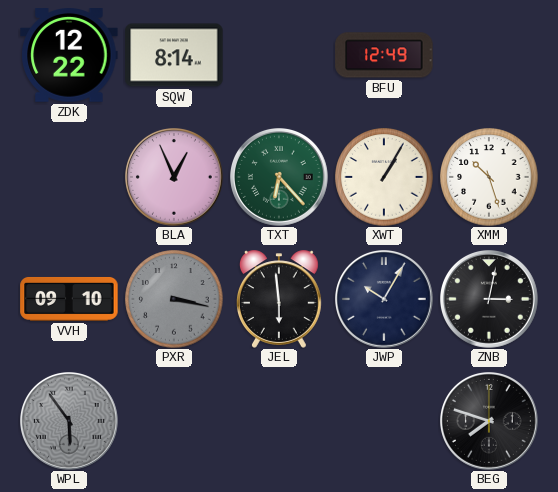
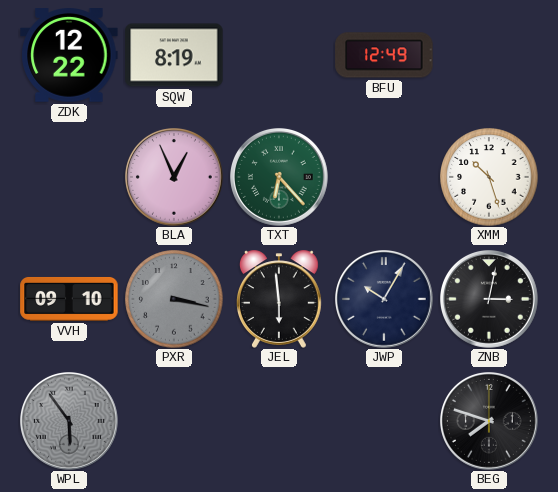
SQW: 8:14 -> 8:19 (174, 55)
XWT: 1:05 -> none (384, 177)
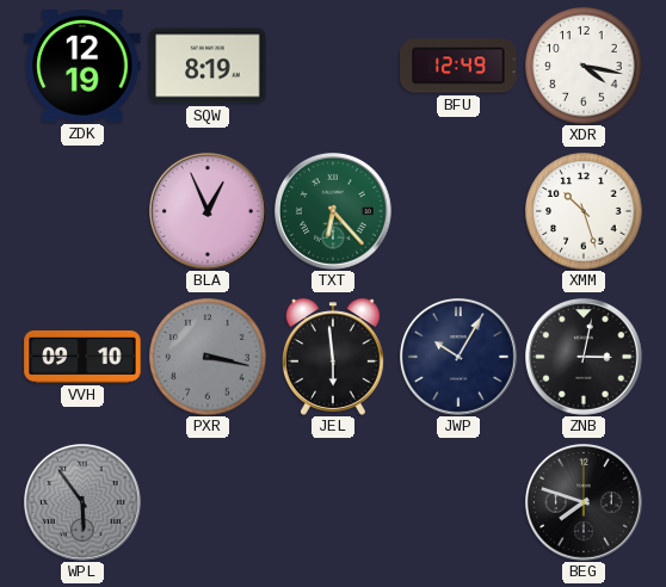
ZDK: 12:22 -> 12:19 (82, 67)
XDR: none -> 4:17 (584, 66)
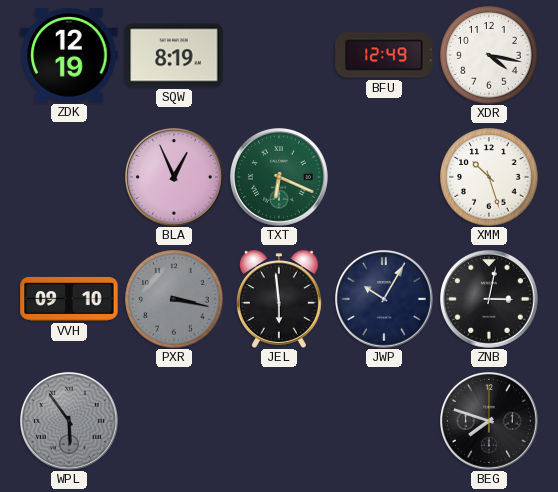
TXT: 6:23 -> 6:19 (280, 178)
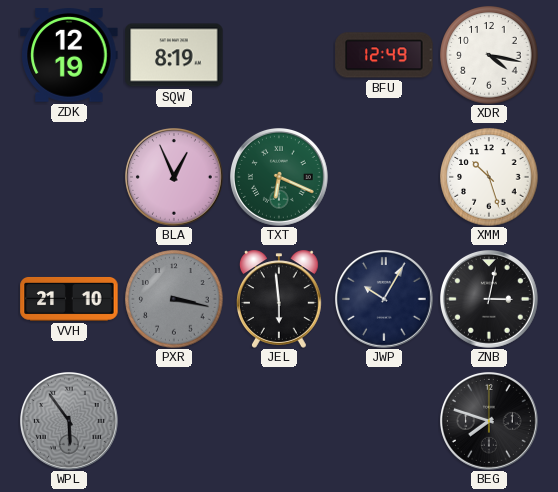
VVH: 09:10 -> 21:10 (69, 299)
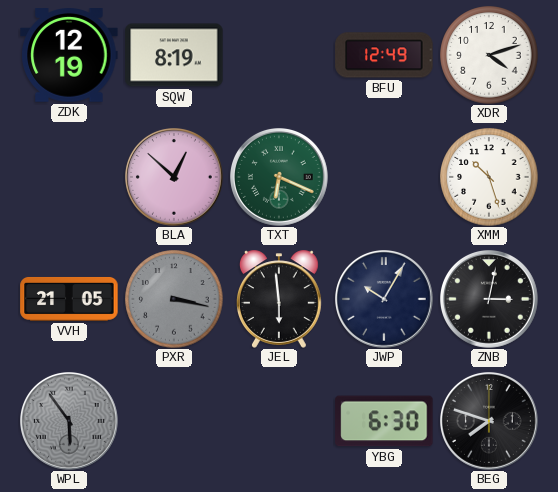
XDR: 4:17 -> 4:12 (489, 55)
BLA: 12:56 -> 12:52 (175, 178)
VVH: 21:10 -> 21:05 (69, 299)
YBG: none -> 6:30 (384, 421)
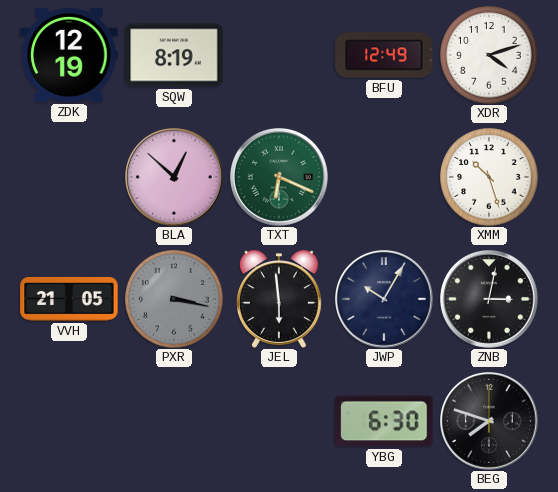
WPL: 5:54 -> none (70, 422)
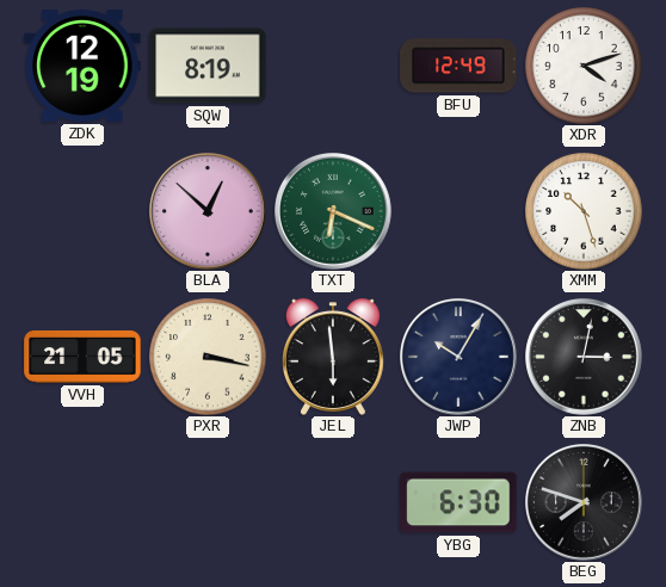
PXR dial: grey -> cream (208, 357)
